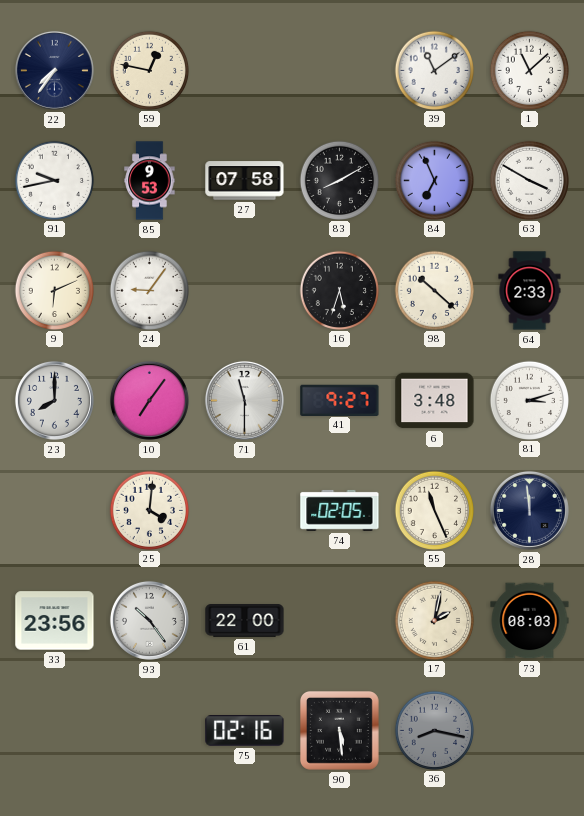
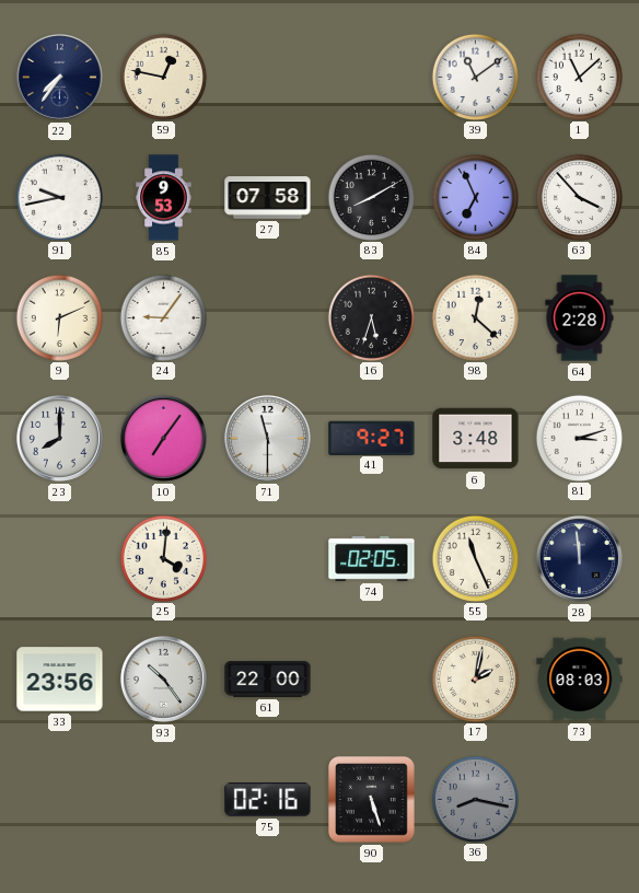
63: 3:50 -> 3:53 (579, 197)
98: 10:22 -> 12:22 (475, 317)
64: 2:33 -> 2:28 (580, 318)
90: 5:29 -> 5:27 (371, 799)
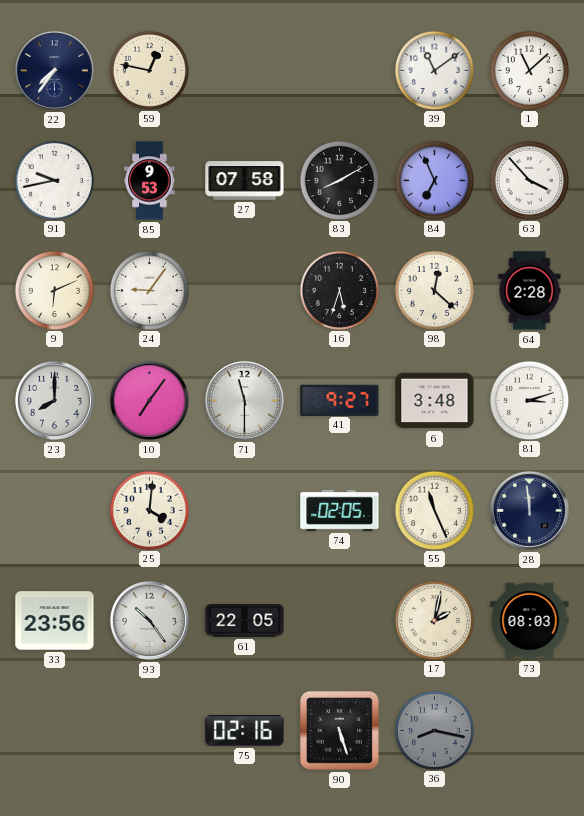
61: 22:00 -> 22:05 (245, 621)
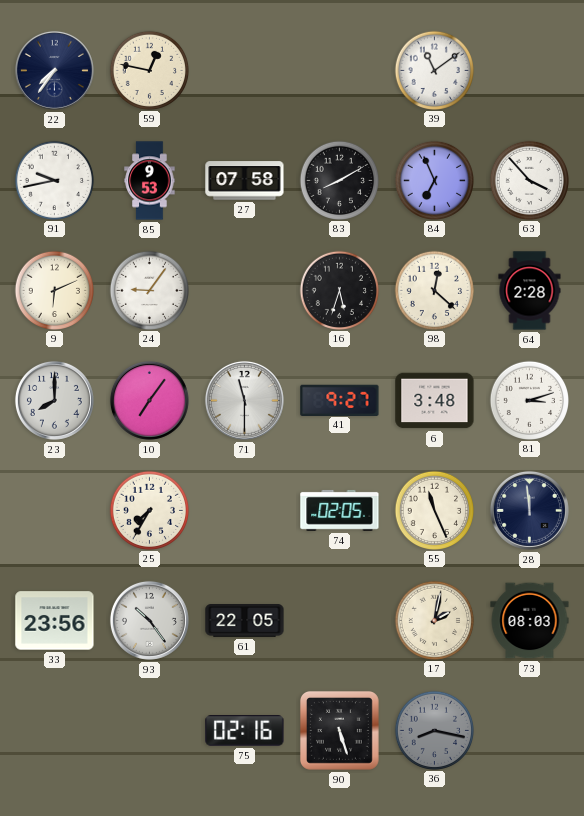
1: 11:08 -> none (529, 70)
25: 4:01 -> 7:35 (149, 510)
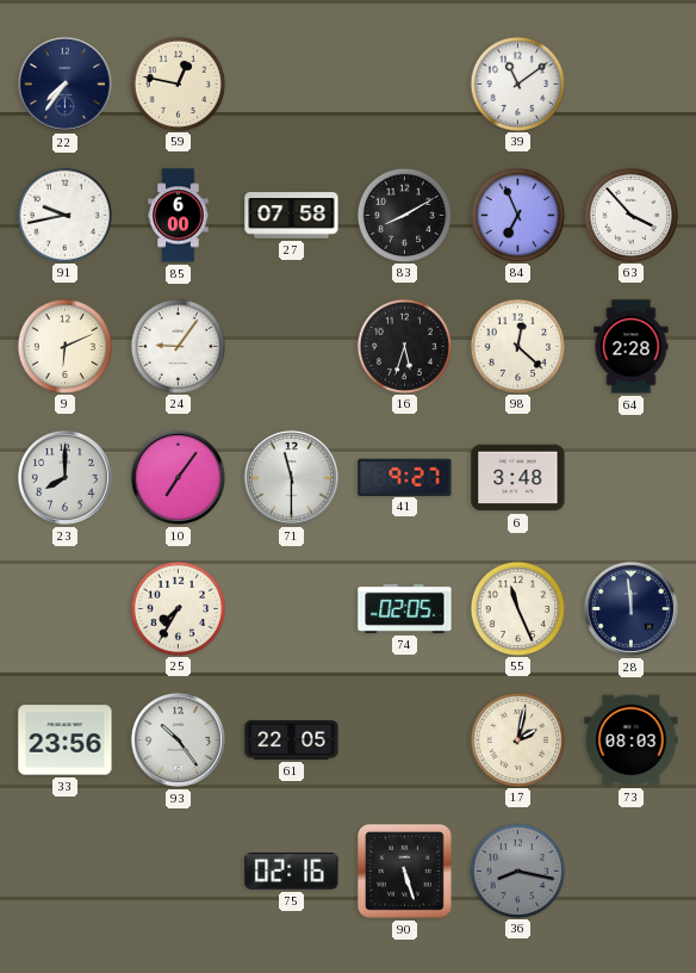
85: 9:53 -> 6:00 (179, 216)
81: 3:12 -> none (529, 400)
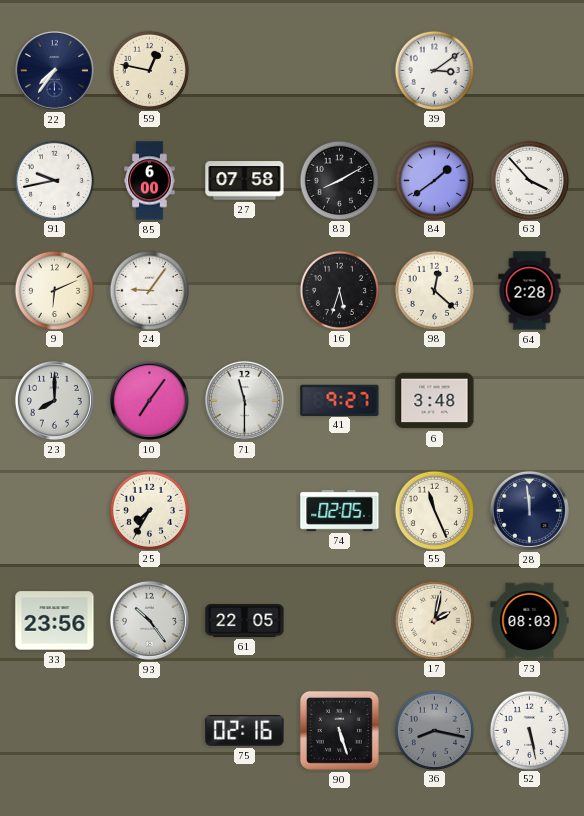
39: 11:09 -> 3:09 (434, 70)
84: 6:56 -> 1:39 (434, 180)
52: none -> 5:28 (529, 730)
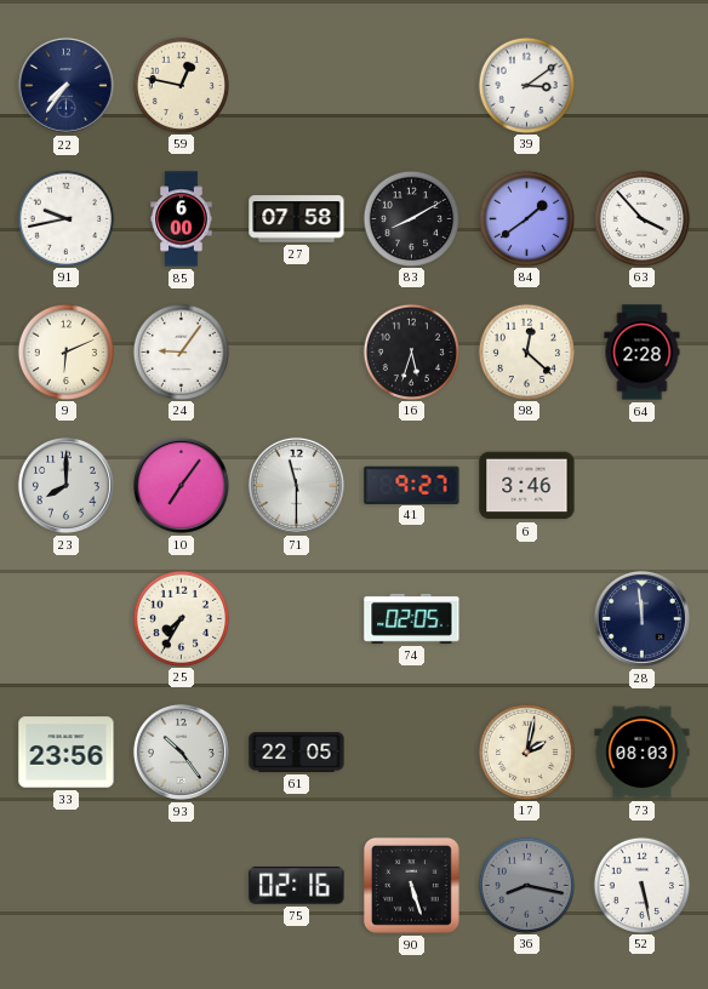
6: 3:48 -> 3:46 (527, 486)
55: 11:26 -> none (434, 510)
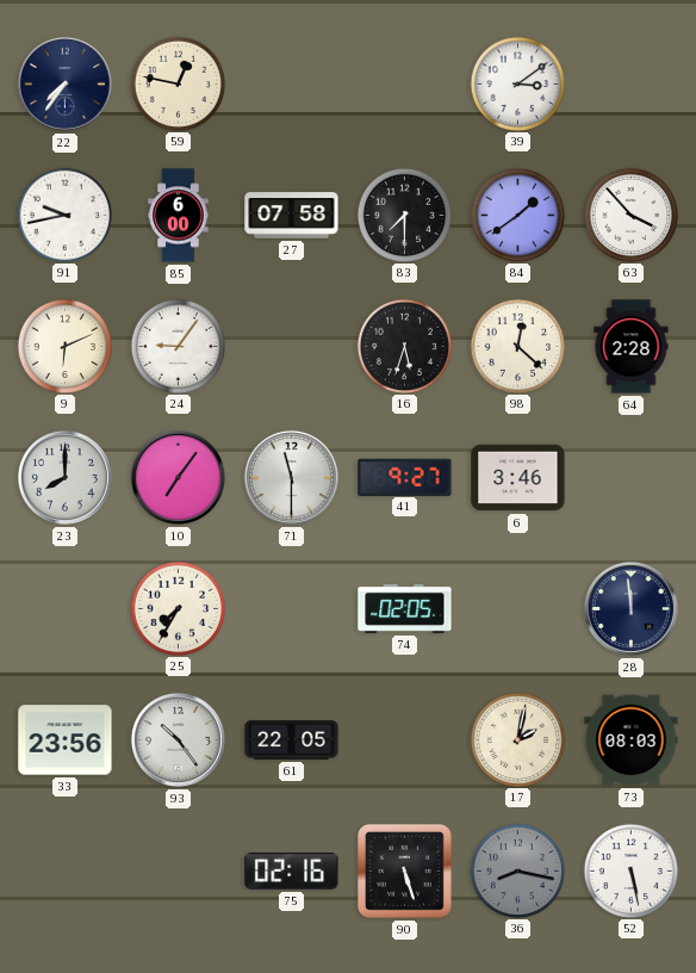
83: 8:10 -> 7:30 (404, 215)
